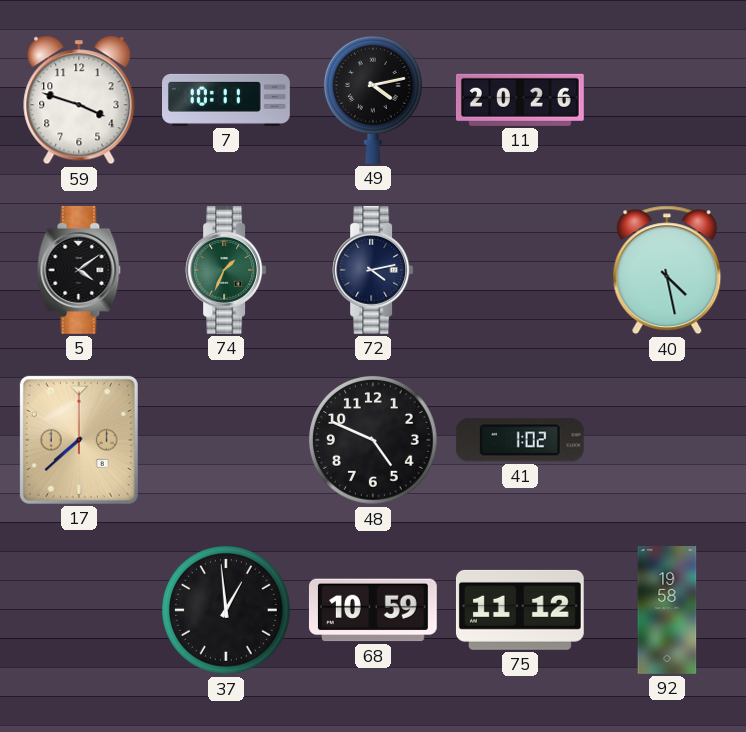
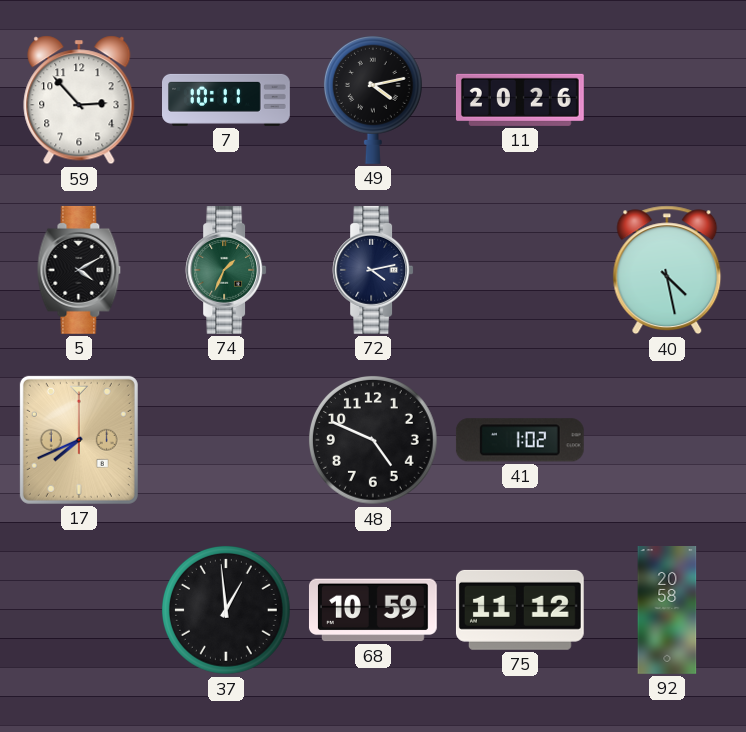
59: 3:48 -> 2:53 (79, 100)
5: 4:09 -> 4:10 (79, 270)
17: 7:38 -> 7:41 (79, 440)
92: 19:58 -> 20:58 (667, 611)
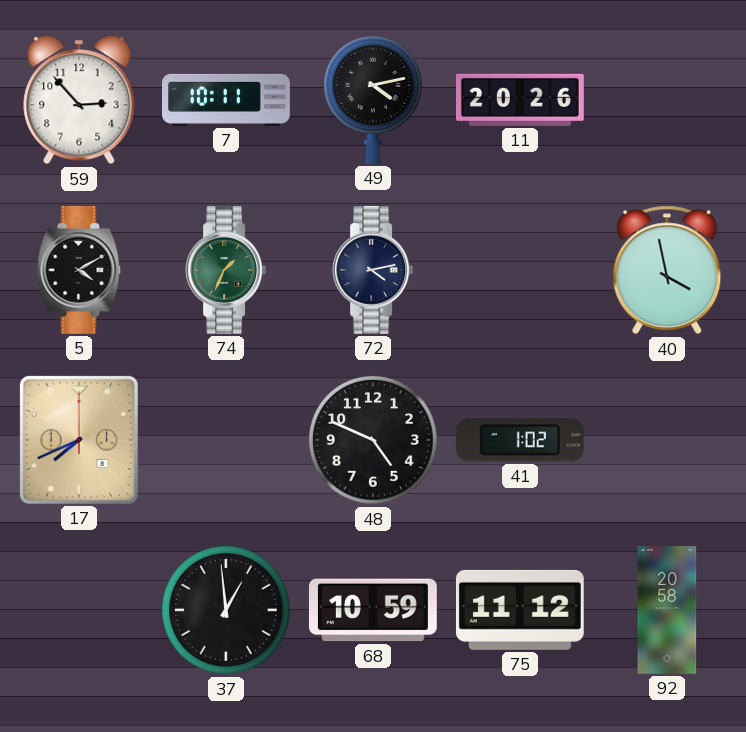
40: 4:28 -> 3:58 (667, 270)
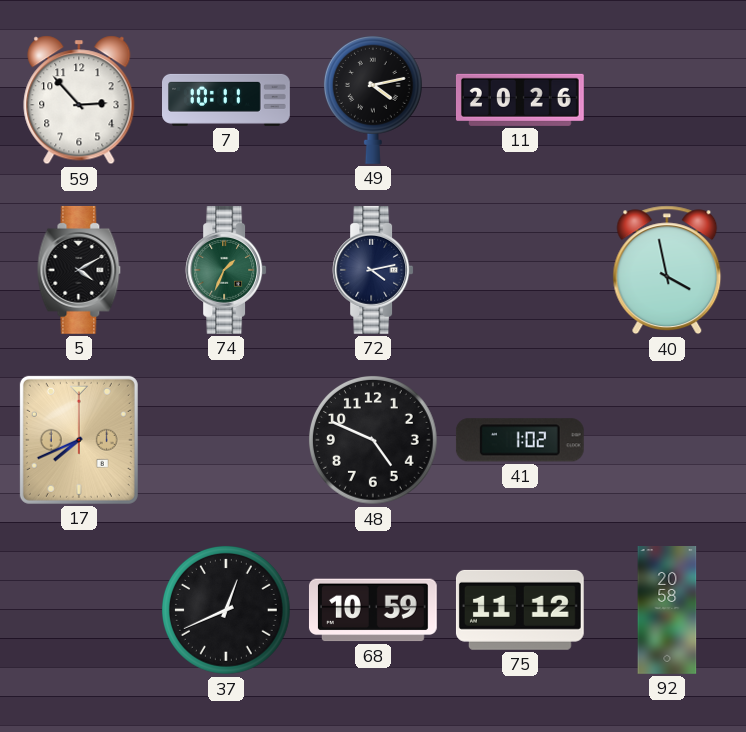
37: 12:59 -> 12:41 (227, 611)
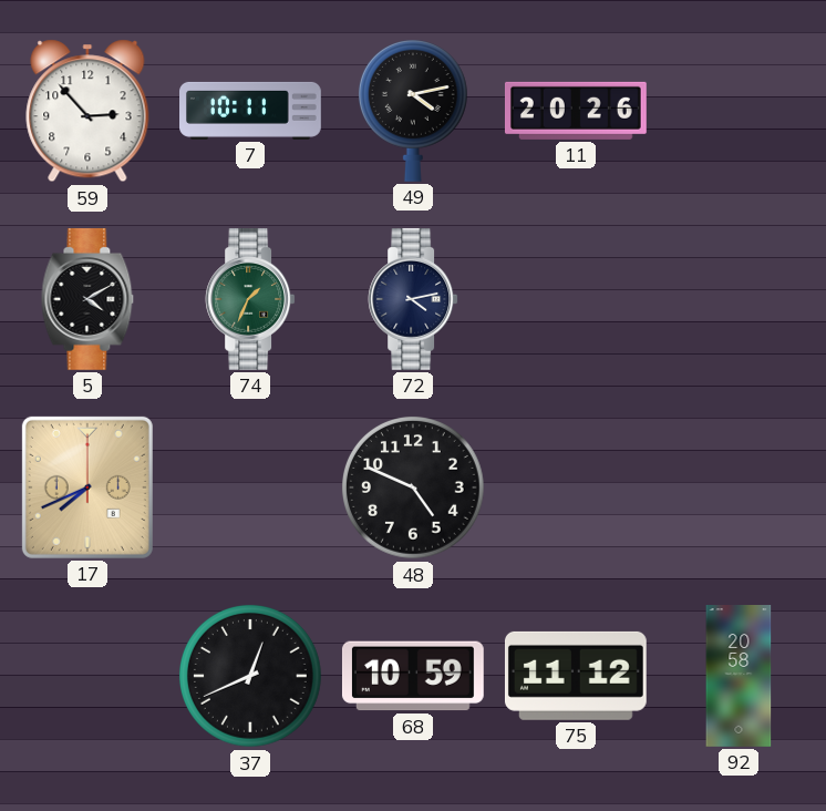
40: 3:58 -> none (667, 270)
41: 1:02 -> none (520, 440)
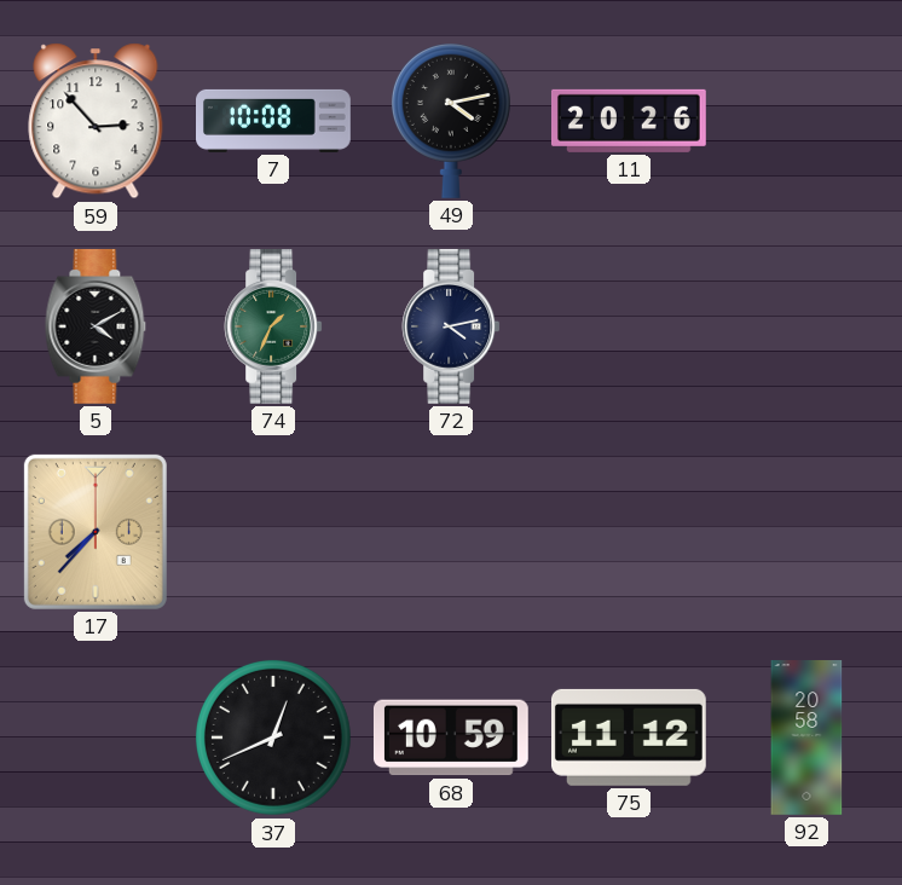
7: 10:11 -> 10:08 (274, 121)
17: 7:41 -> 7:37 (96, 532)
48: 4:49 -> none (414, 489)
